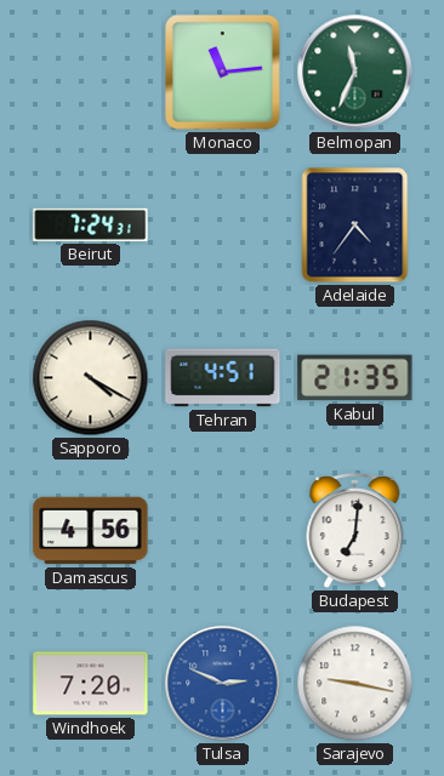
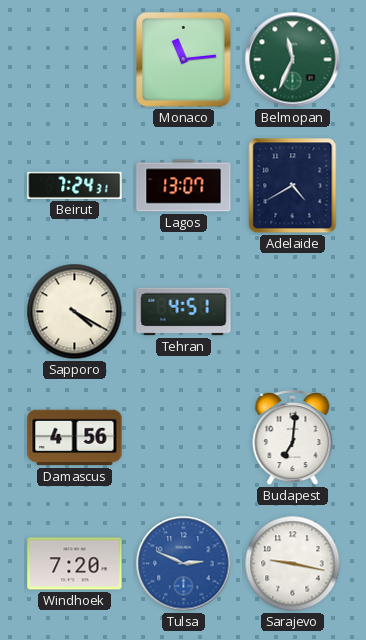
Lagos: none -> 13:07 (184, 186)
Adelaide: 4:36 -> 4:40 (293, 186)
Kabul: 21:35 -> none (355, 378)
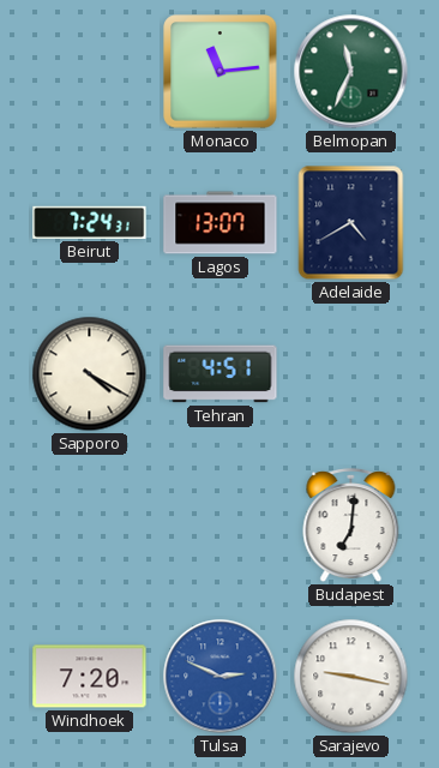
Damascus: 4:56 -> none (75, 438)
